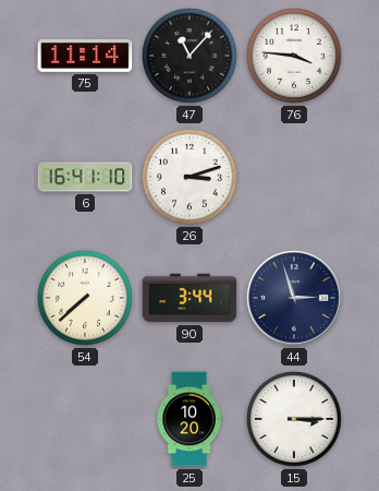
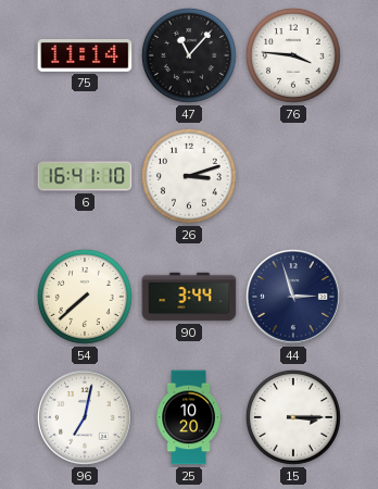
96: none -> 7:02 (86, 418)
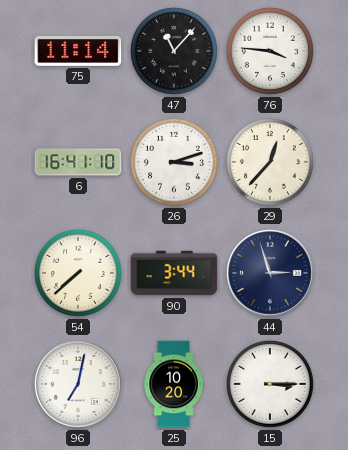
29: none -> 12:37 (270, 162)
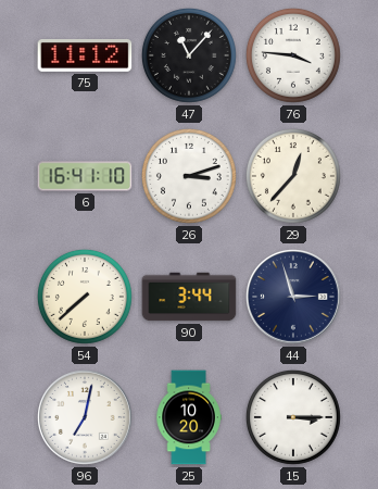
75: 11:14 -> 11:12 (85, 55)
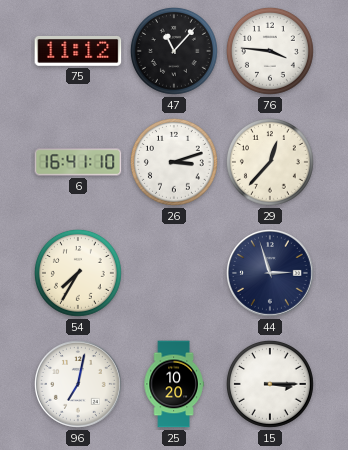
54: 7:38 -> 7:35 (78, 273)
90: 3:44 -> none (189, 297)
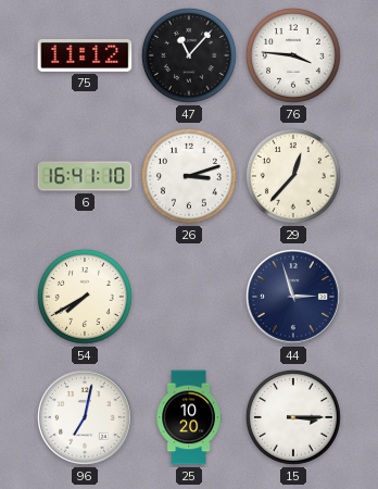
54: 7:35 -> 7:40 (85, 297)
